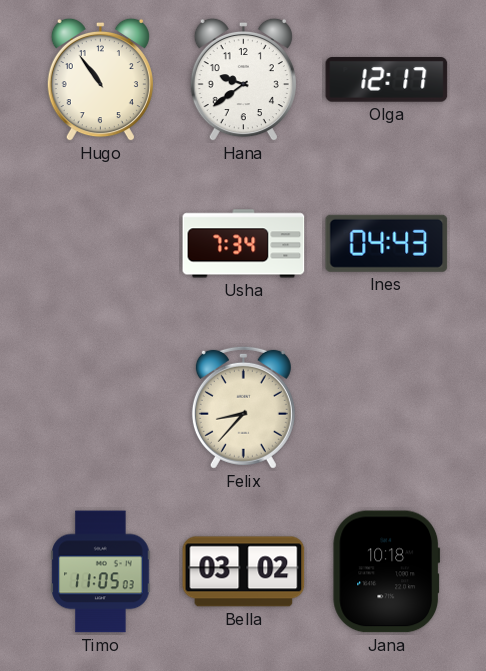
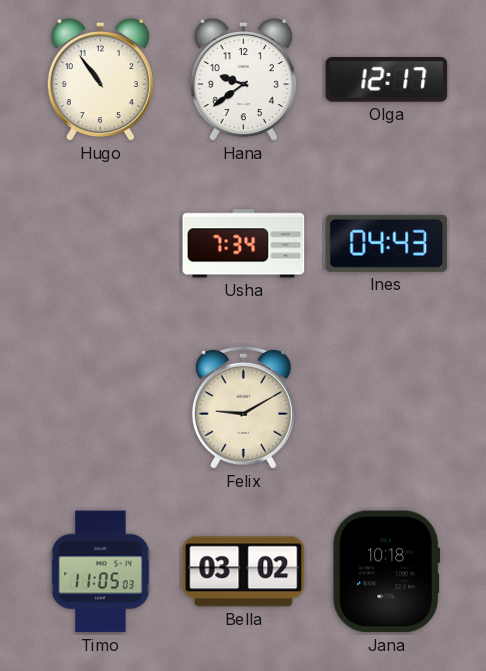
Felix: 8:37 -> 9:10 (243, 407)
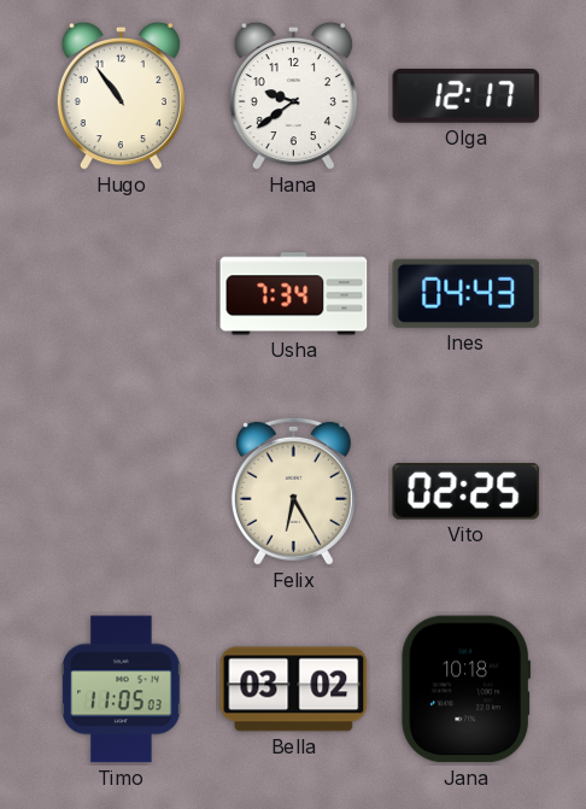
Felix: 9:10 -> 6:25 (293, 491)
Vito: none -> 02:25 (467, 492)
